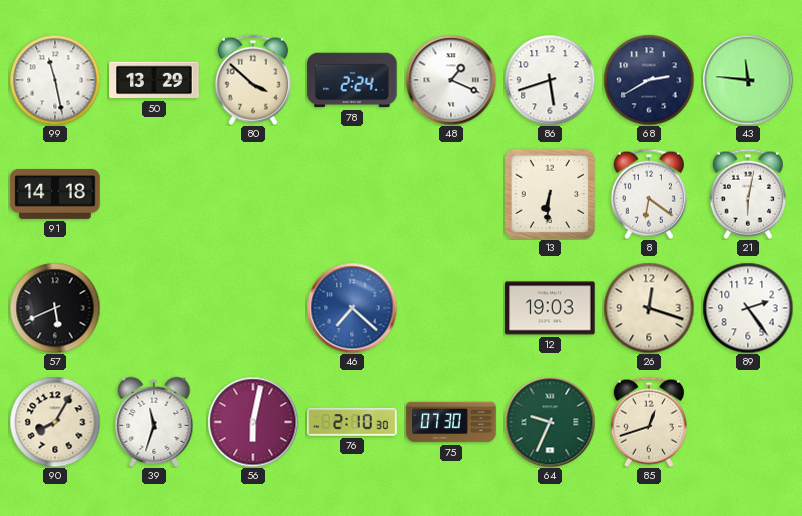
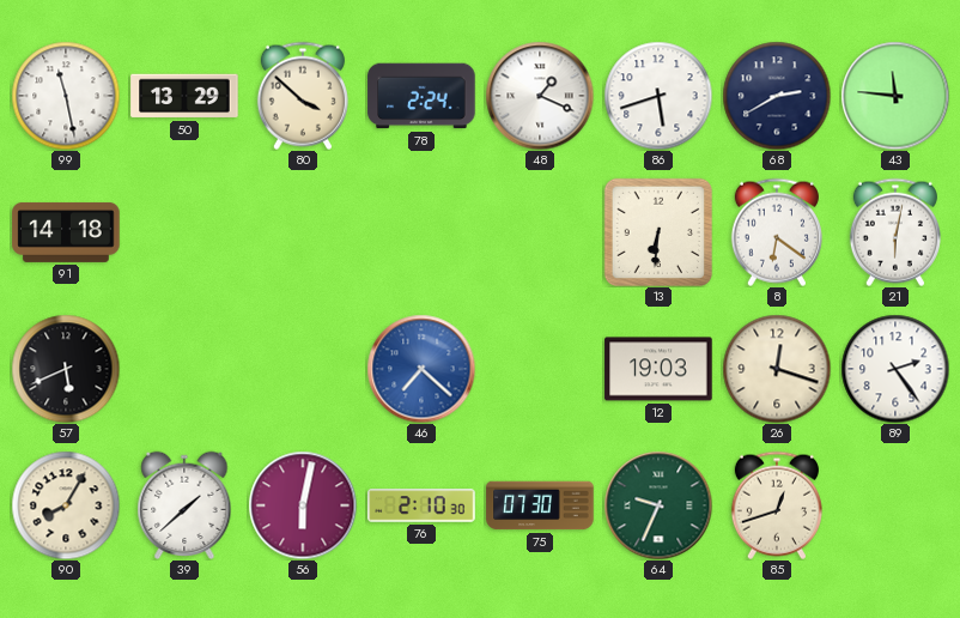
39: 11:33 -> 1:38 (184, 504)
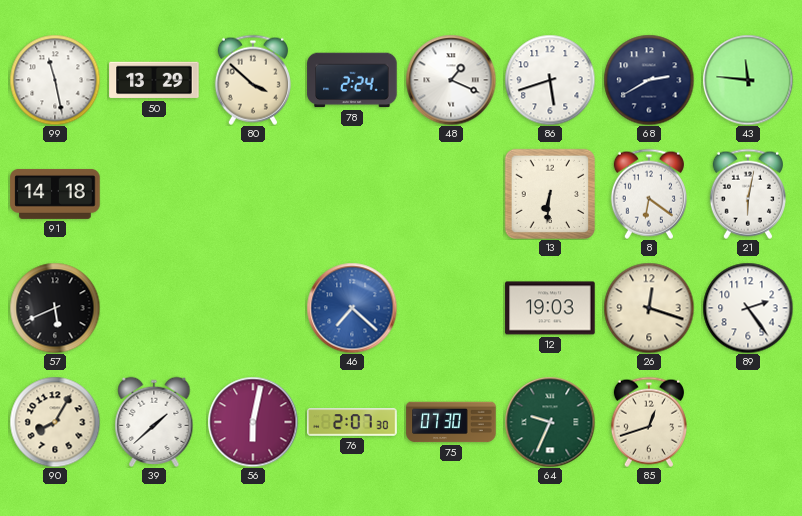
76: 2:10 -> 2:07 (352, 422)
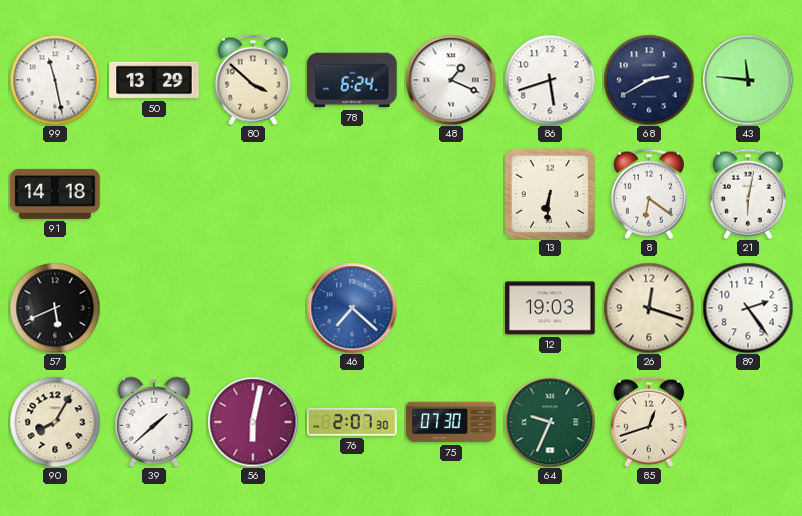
78: 2:24 -> 6:24 (352, 80)
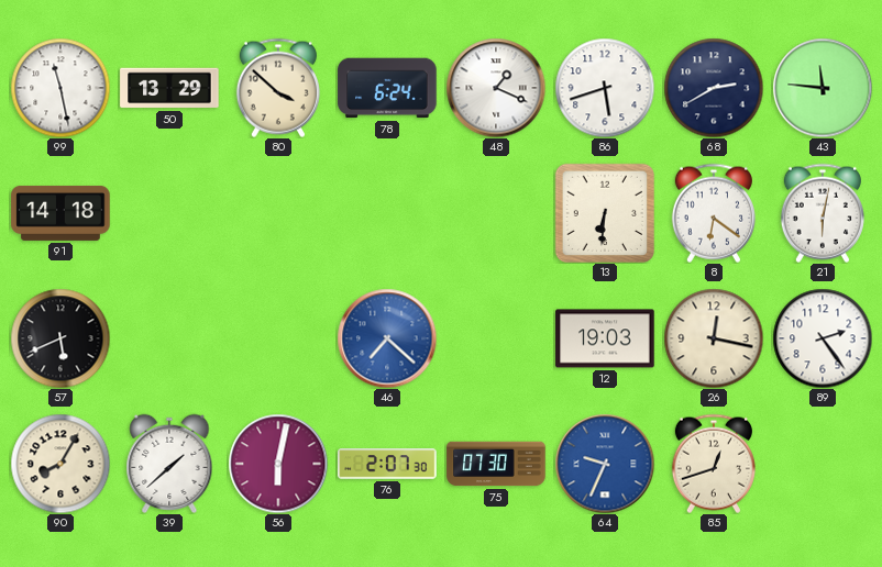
26: 12:18 -> 12:17 (714, 338)
64 dial: green -> blue (605, 464)
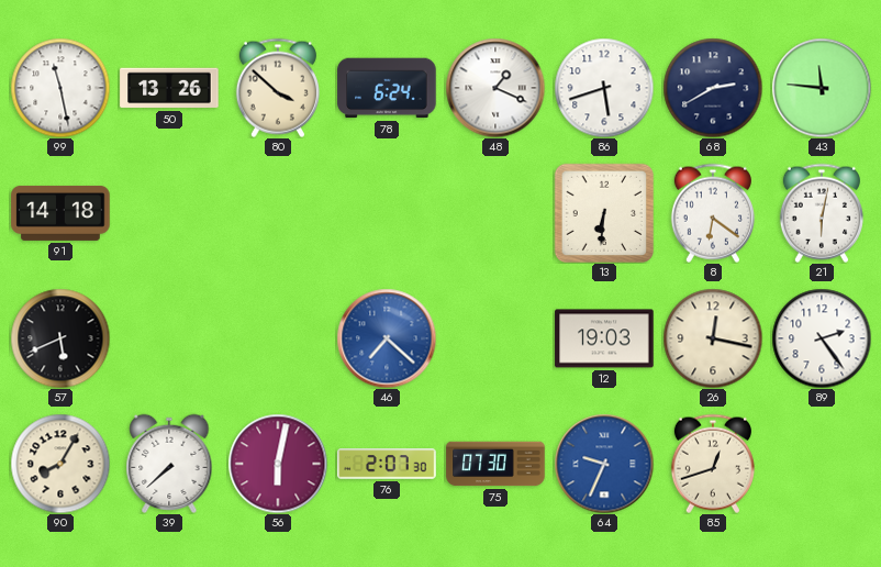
50: 13:29 -> 13:26 (169, 88)
39: 1:38 -> 7:38 (169, 463)
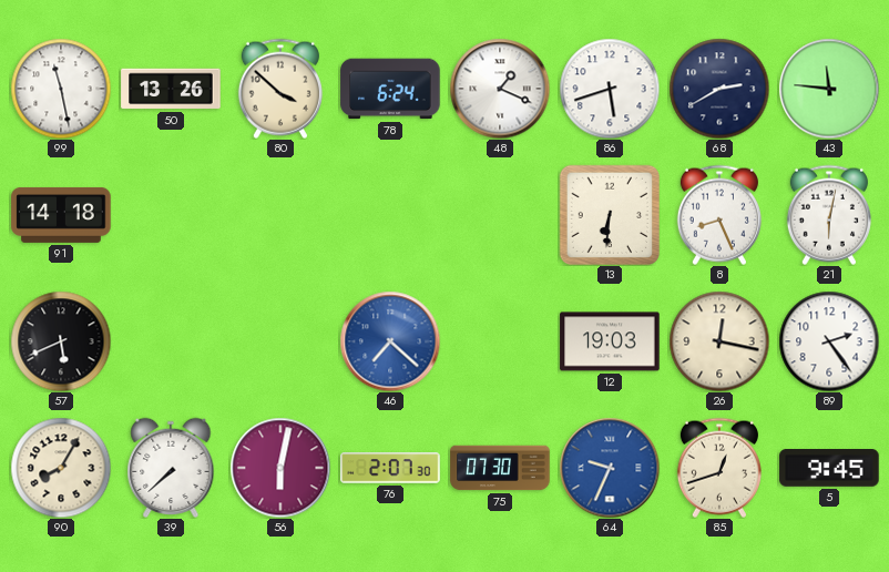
8: 6:21 -> 8:26 (719, 215)
5: none -> 9:45 (829, 469)
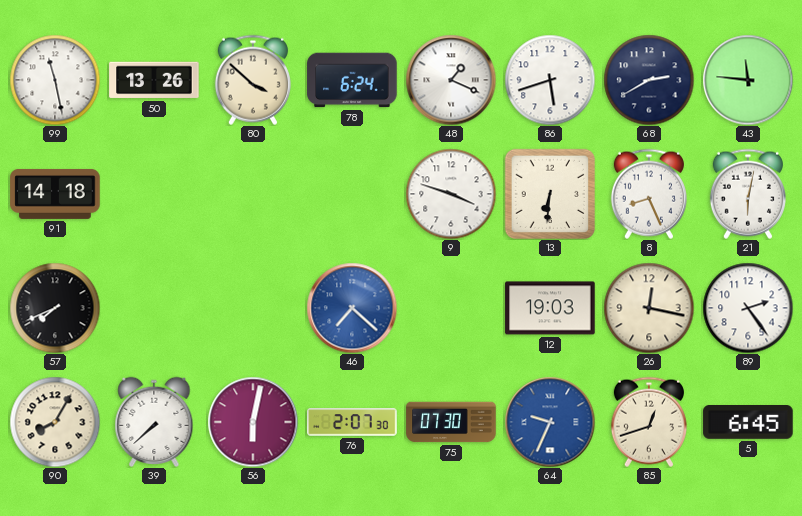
9: none -> 3:48 (451, 194)
57: 5:41 -> 7:41 (55, 308)
5: 9:45 -> 6:45 (748, 423)
